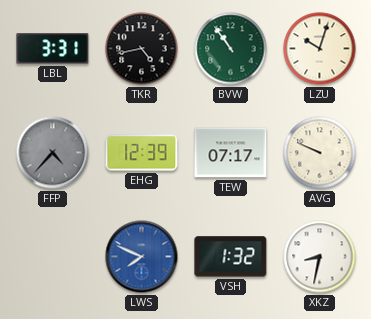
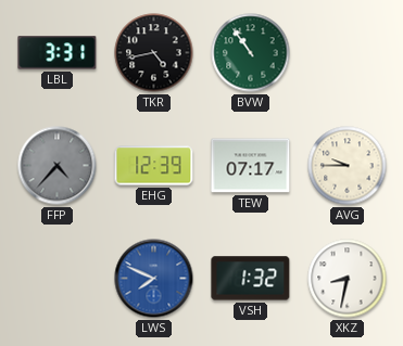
LZU: 10:03 -> none (320, 49)
AVG: 9:49 -> 9:45 (348, 166)
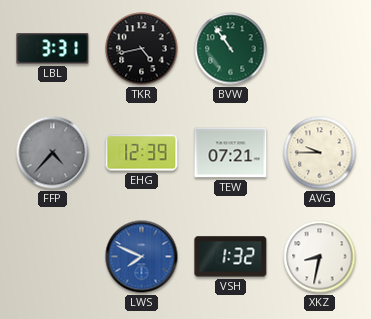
TEW: 07:17 -> 07:21 (231, 153)
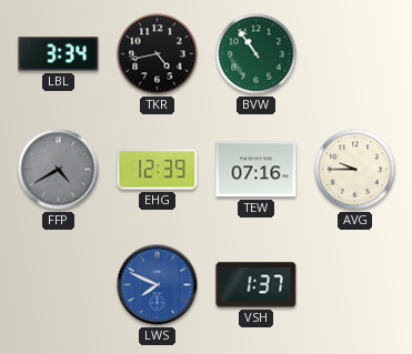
LBL: 3:31 -> 3:34 (59, 54)
FFP: 4:37 -> 4:40 (59, 170)
TEW: 07:21 -> 07:16 (257, 170)
VSH: 1:32 -> 1:37 (257, 285)
XKZ: 8:32 -> none (320, 257)
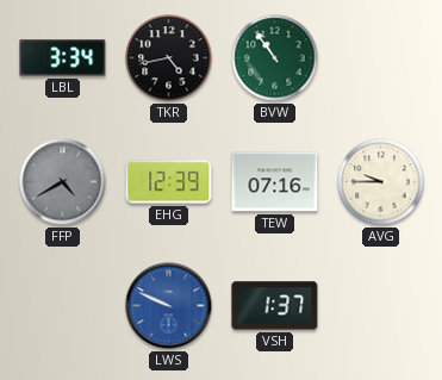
LWS: 7:49 -> 9:49 (169, 306)
